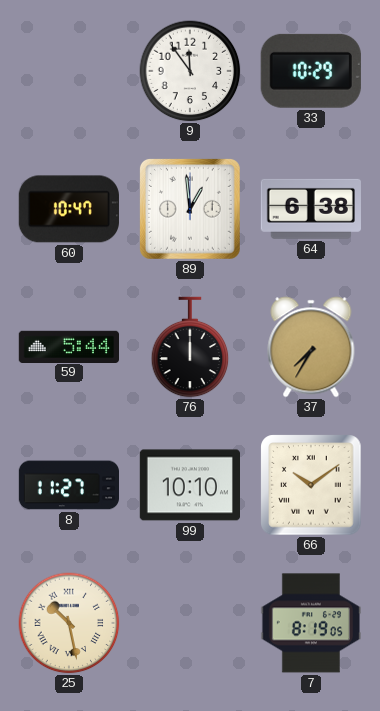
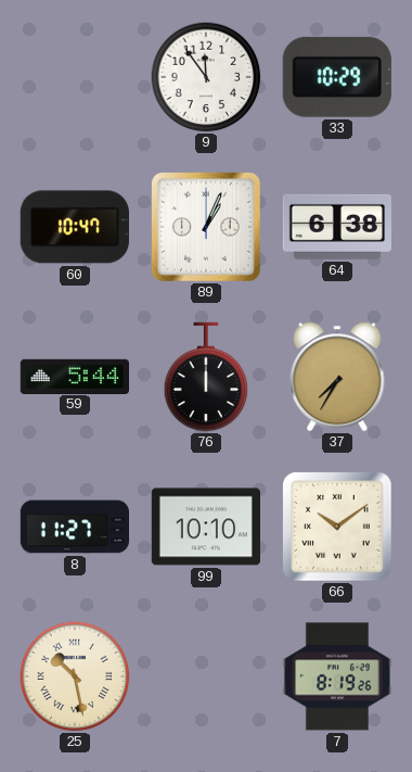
89: 12:59 -> 1:04 (206, 227)
7: 8:19:05 -> 8:19:26 (336, 676)
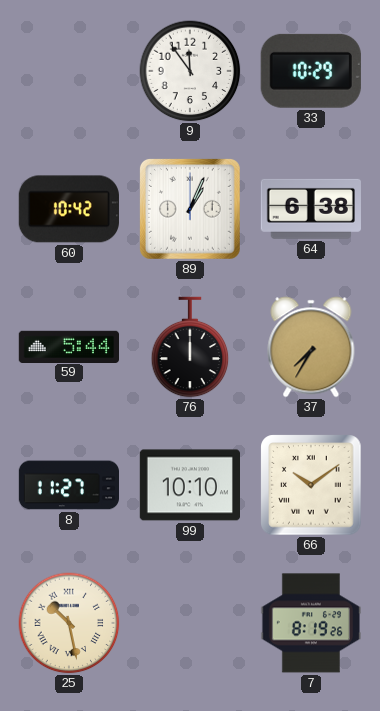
60: 10:47 -> 10:42 (69, 209)
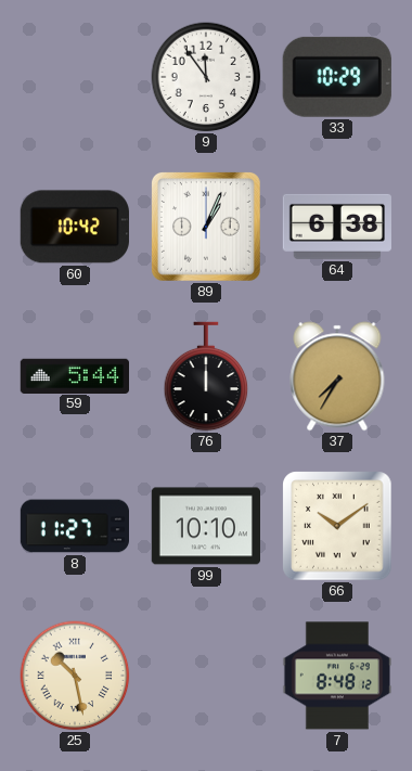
7: 8:19 -> 8:48 (336, 676)
